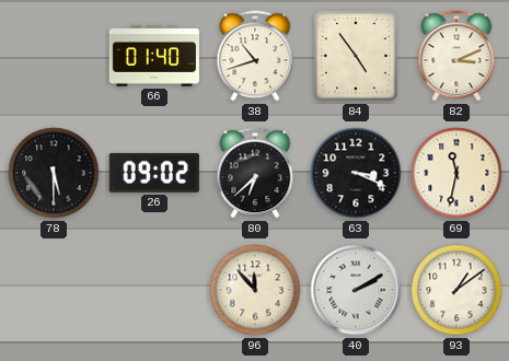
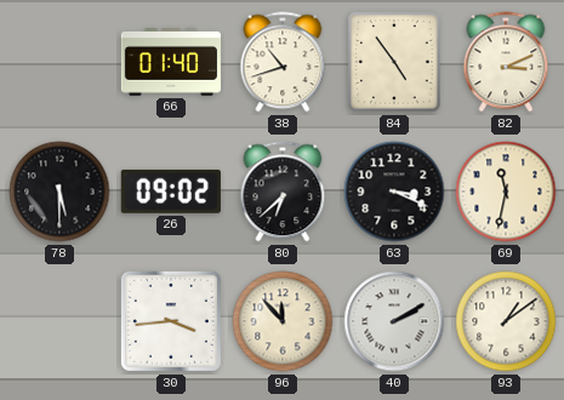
30: none -> 3:44 (171, 321)
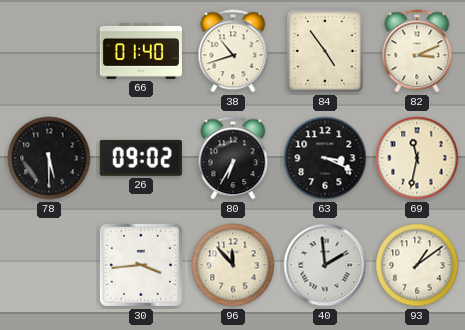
80: 6:38 -> 6:35 (233, 158)
40: 2:10 -> 1:59 (325, 265)
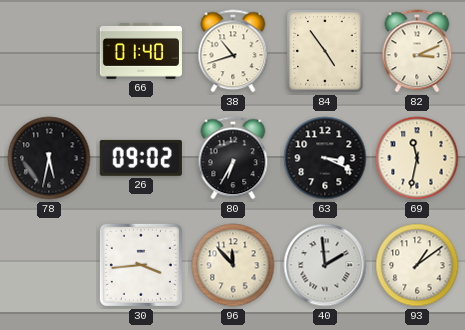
78: 5:30 -> 5:32 (49, 158)
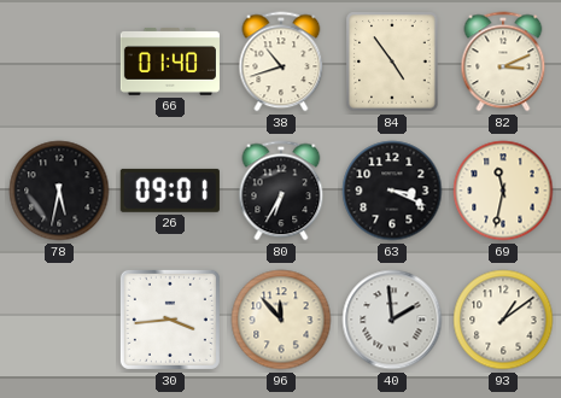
26: 09:02 -> 09:01 (170, 191)
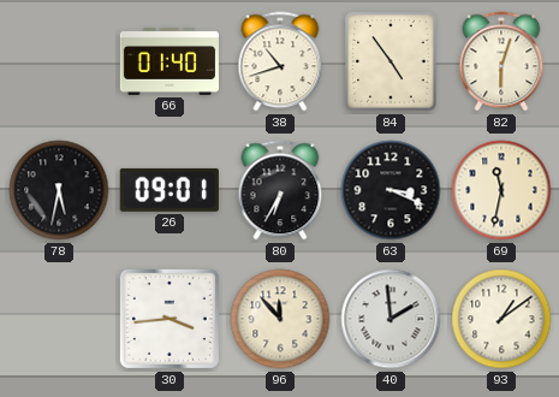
82: 3:11 -> 6:03 (501, 61)
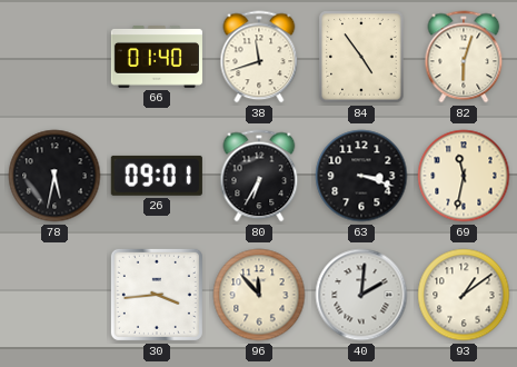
38: 10:42 -> 11:42 (259, 57)
63: 3:19 -> 3:18 (361, 176)
40: 1:59 -> 2:01 (361, 295)
